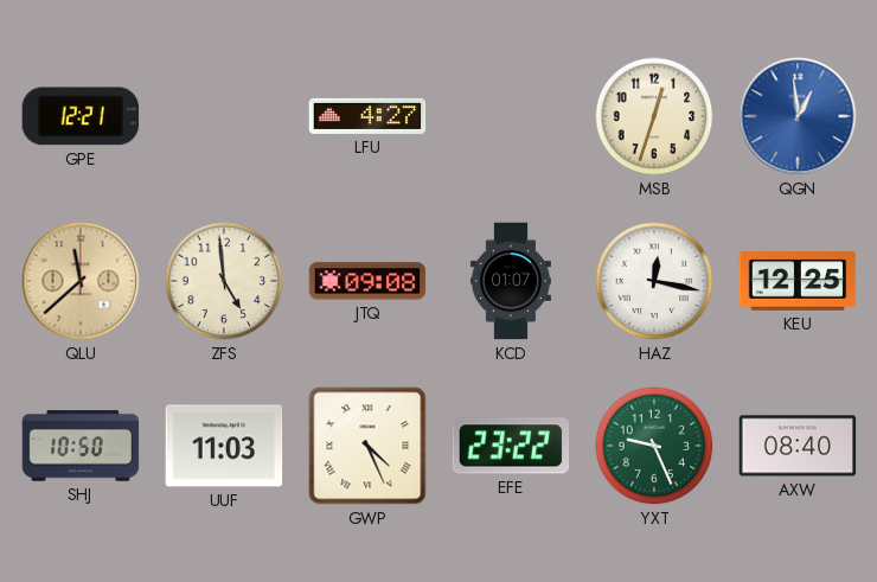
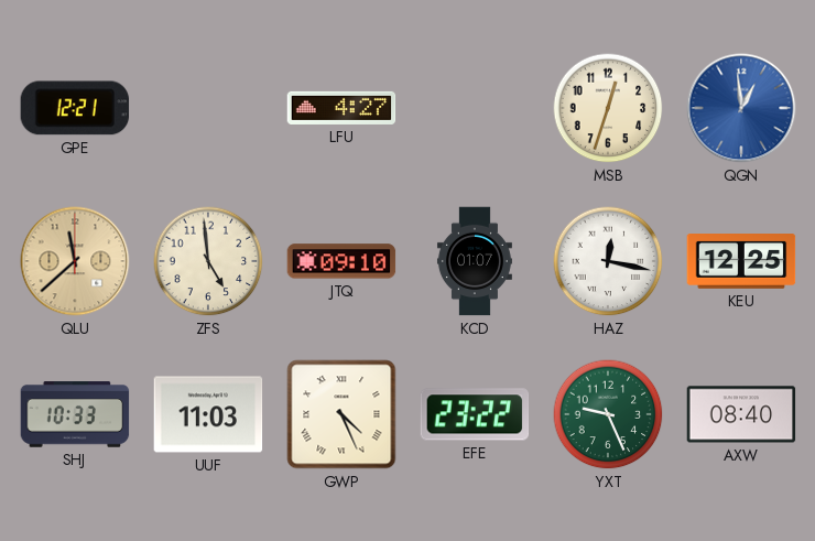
JTQ: 09:08 -> 09:10 (341, 261)
SHJ: 10:50 -> 10:33 (75, 414)
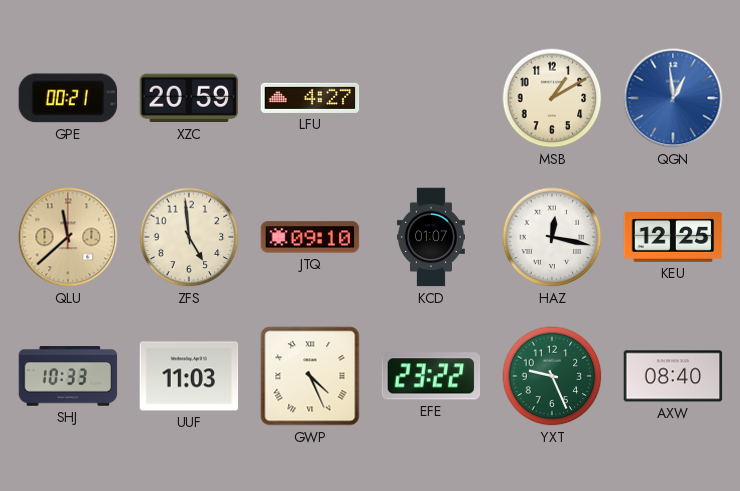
GPE: 12:21 -> 00:21 (68, 98)
XZC: none -> 20:59 (189, 98)
MSB: 12:33 -> 1:10 (552, 98)
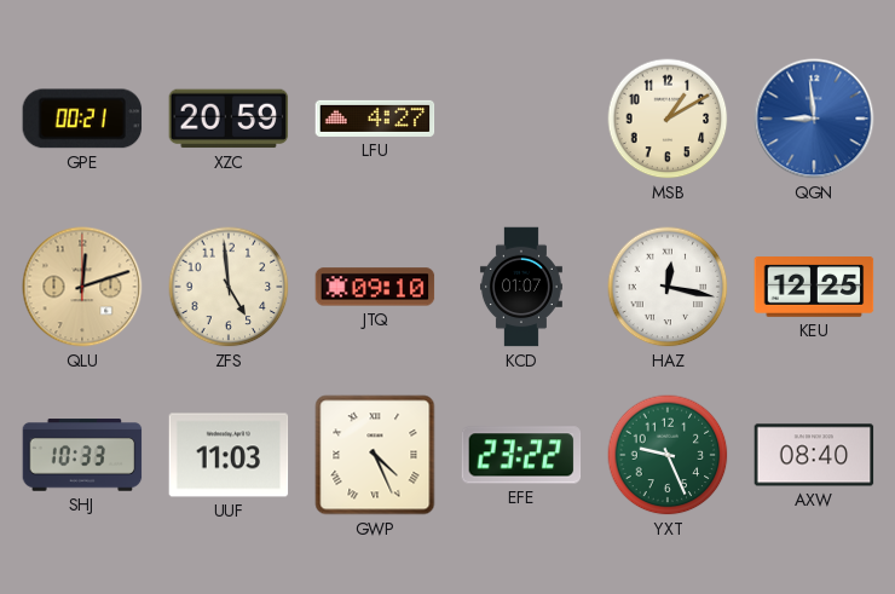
QGN: 12:59 -> 8:59 (814, 119)
QLU: 11:38 -> 12:12 (82, 287)
